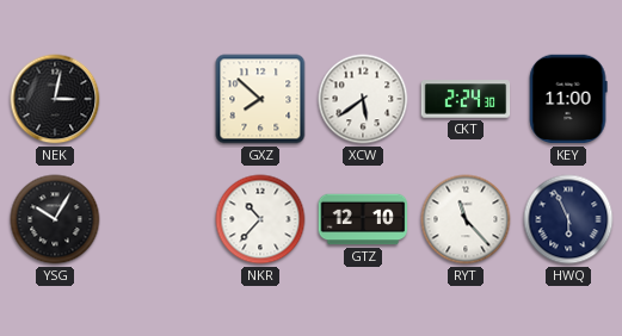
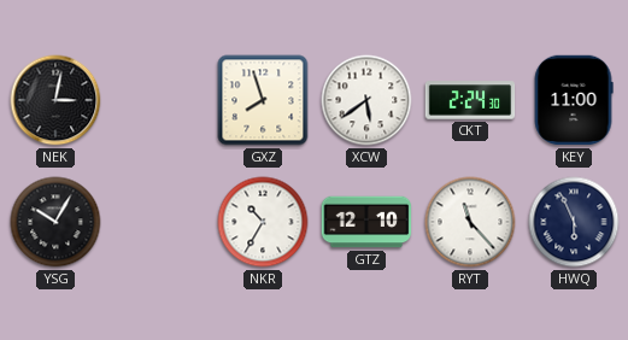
GXZ: 7:52 -> 7:57 (263, 100)
NKR: 10:37 -> 10:35 (263, 222)
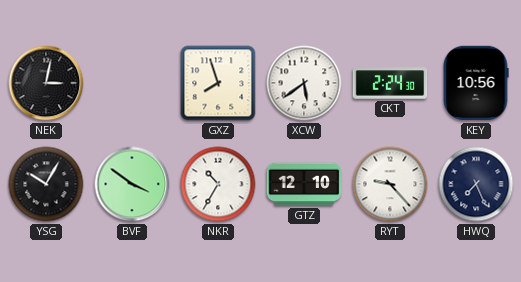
KEY: 11:00 -> 10:56 (476, 83)
BVF: none -> 3:51 (132, 184)
RYT: 11:23 -> 9:23 (390, 184)
HWQ: 5:56 -> 7:26 (476, 184)
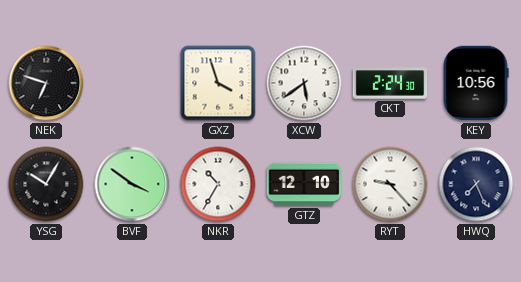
NEK: 3:02 -> 6:48 (46, 83)
GXZ: 7:57 -> 3:57 (218, 83)
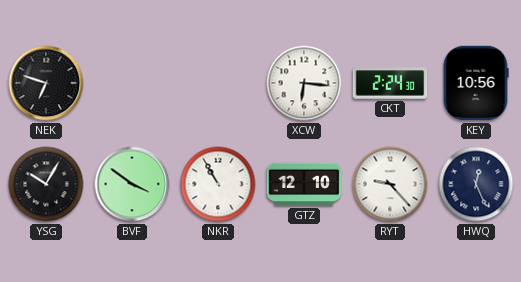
GXZ: 3:57 -> none (218, 83)
XCW: 5:39 -> 6:16 (304, 83)
NKR: 10:35 -> 10:55 (218, 184)
HWQ: 7:26 -> 12:26 (476, 184)
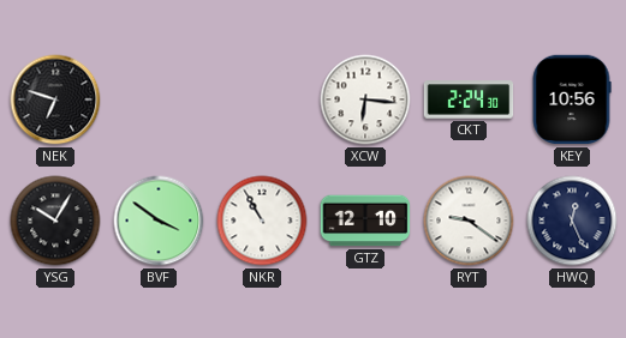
RYT: 9:23 -> 9:21 (469, 221)
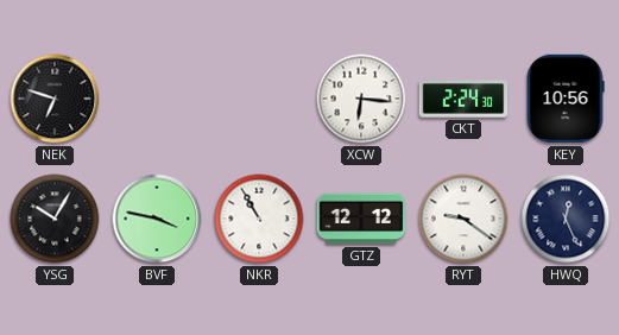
BVF: 3:51 -> 3:47 (157, 219)
GTZ: 12:10 -> 12:12 (361, 219)
